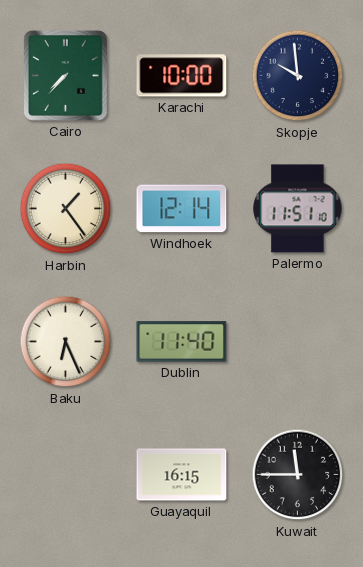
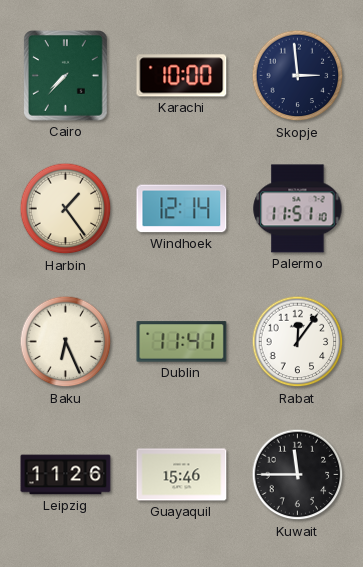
Skopje: 9:59 -> 2:59 (298, 76)
Dublin: 11:40 -> 11:41 (182, 342)
Rabat: none -> 12:06 (298, 342)
Leipzig: none -> 11:26 (66, 475)
Guayaquil: 16:15 -> 15:46 (182, 475)
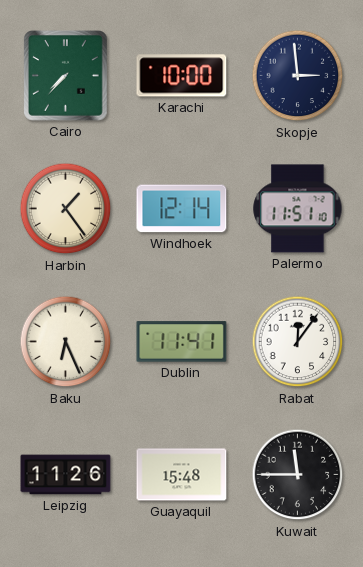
Guayaquil: 15:46 -> 15:48 (182, 475)
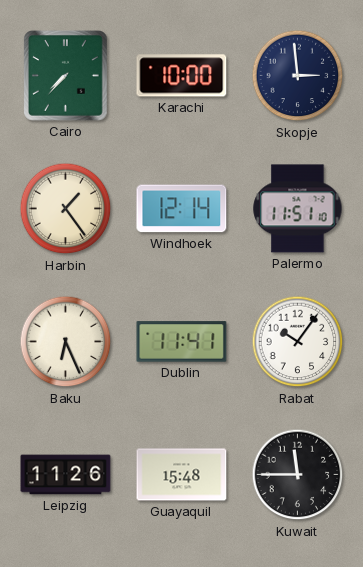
Rabat: 12:06 -> 10:06 (298, 342)
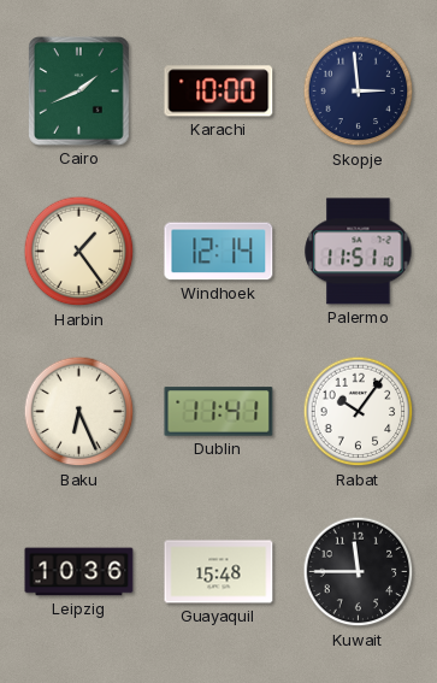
Cairo: 7:37 -> 1:41 (79, 92)
Leipzig: 11:26 -> 10:36 (79, 572)
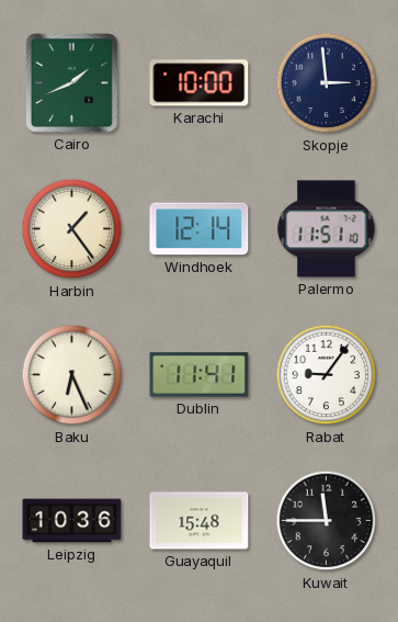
Rabat: 10:06 -> 9:06 (327, 375)
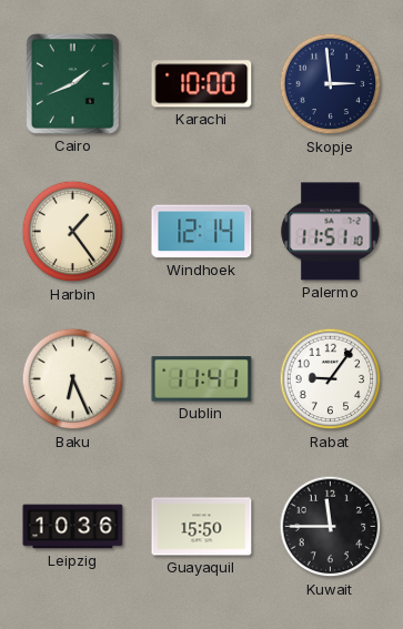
Guayaquil: 15:48 -> 15:50 (202, 527)
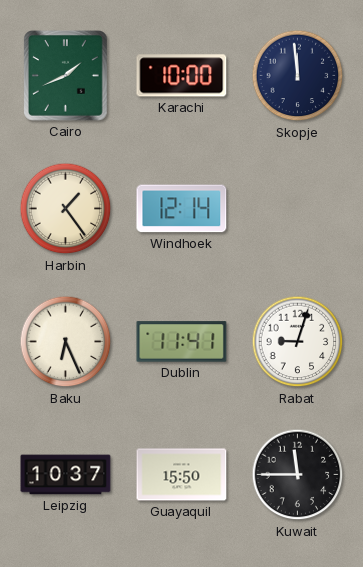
Skopje: 2:59 -> 11:59 (298, 76)
Palermo: 11:51 -> none (331, 232)
Rabat: 9:06 -> 9:03 (298, 342)
Leipzig: 10:36 -> 10:37 (66, 475)
